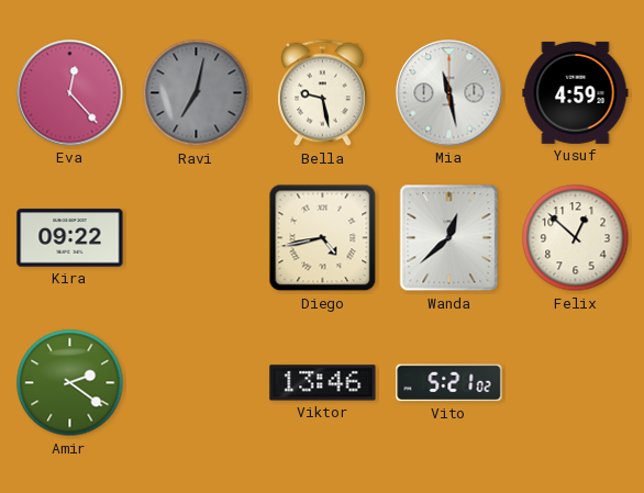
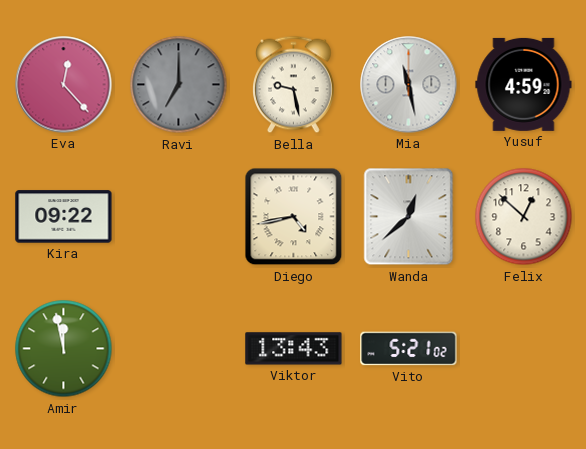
Ravi: 7:02 -> 7:00 (179, 85)
Amir: 2:21 -> 11:58 (64, 349)
Viktor: 13:46 -> 13:43 (294, 349)
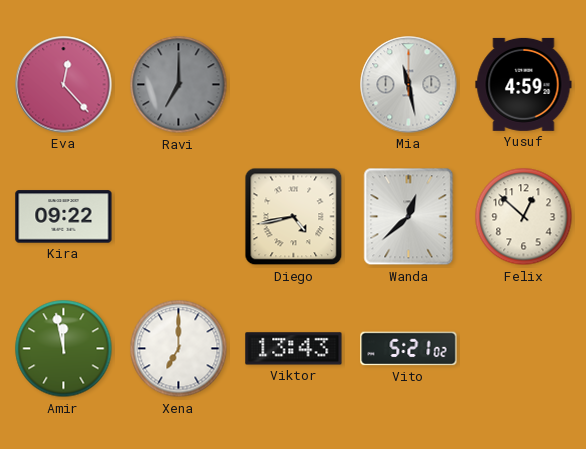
Bella: 9:28 -> none (294, 85)
Xena: none -> 7:00 (179, 349)
